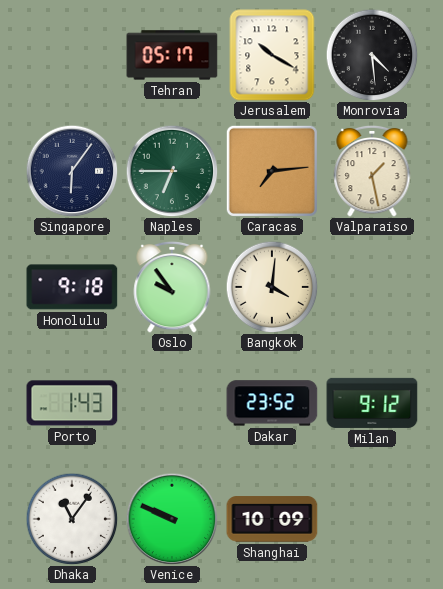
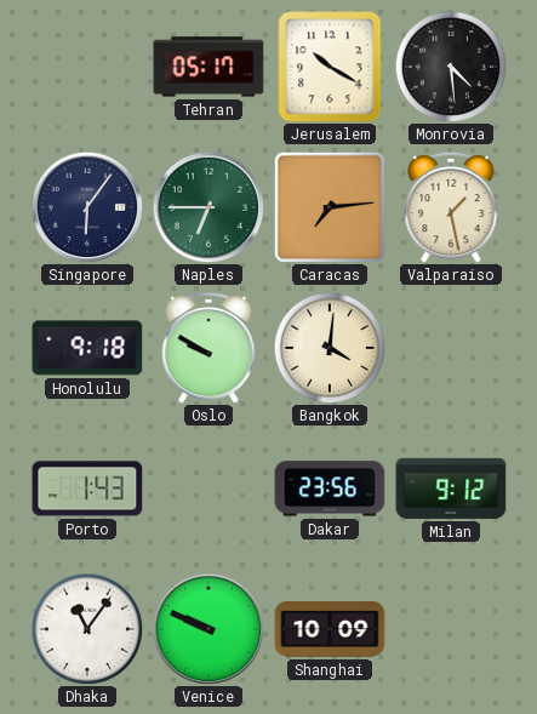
Oslo: 9:54 -> 9:50 (208, 348)
Dakar: 23:52 -> 23:56 (330, 489)
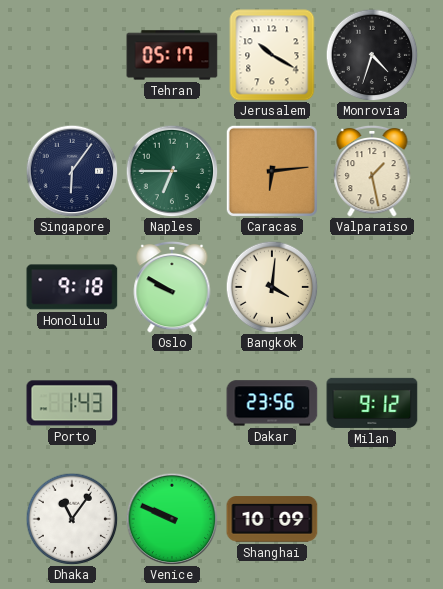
Monrovia: 4:29 -> 4:33 (372, 55)
Caracas: 7:14 -> 6:14 (272, 171)
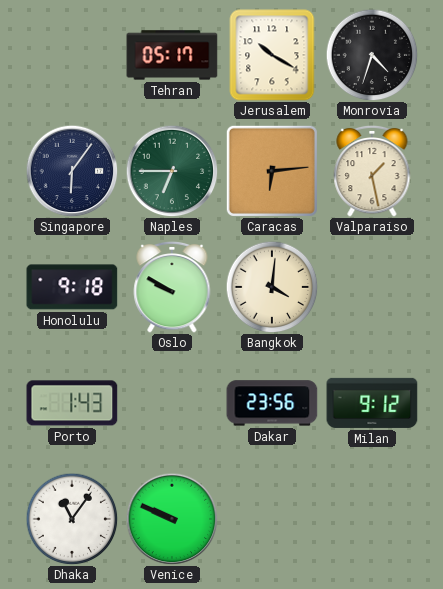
Shanghai: 10:09 -> none (272, 519)
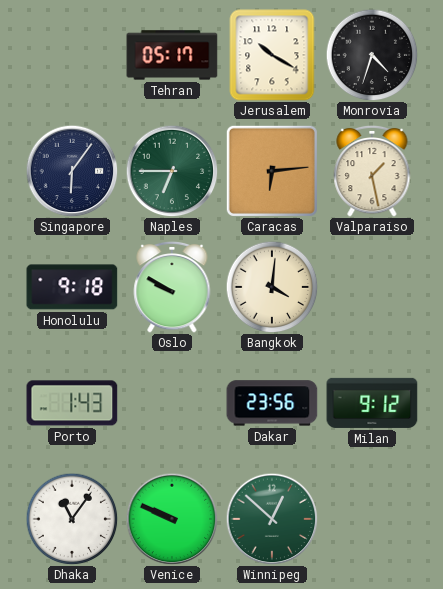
Winnipeg: none -> 12:52 (272, 519)
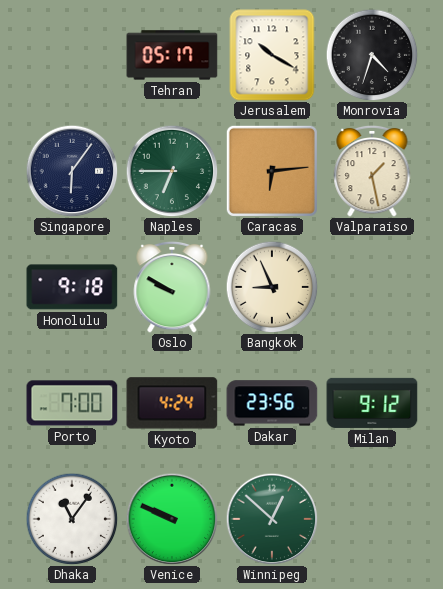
Bangkok: 4:01 -> 8:56 (272, 287)
Porto: 1:43 -> 7:00 (72, 403)
Kyoto: none -> 4:24 (172, 403)
